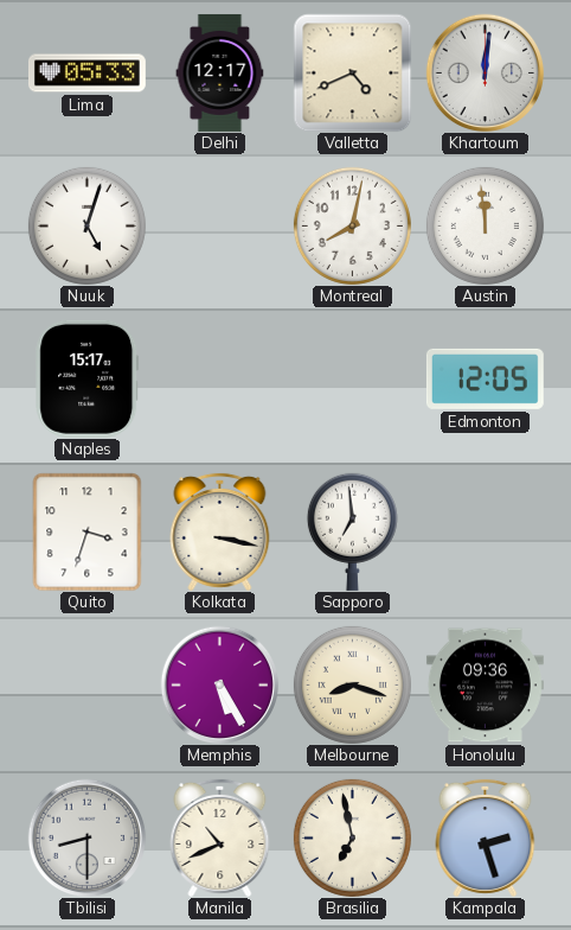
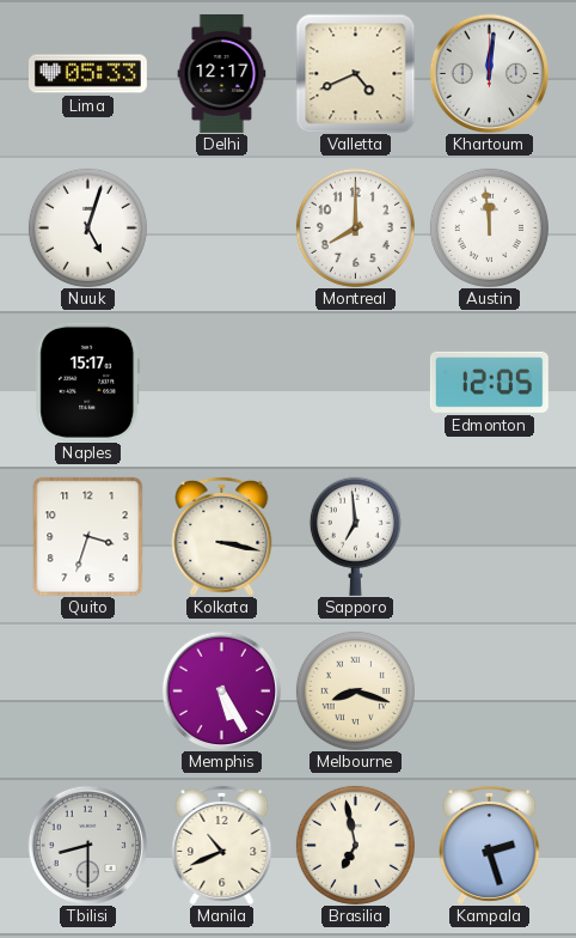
Montreal: 8:02 -> 8:00 (355, 227)
Honolulu: 09:36 -> none (485, 686)
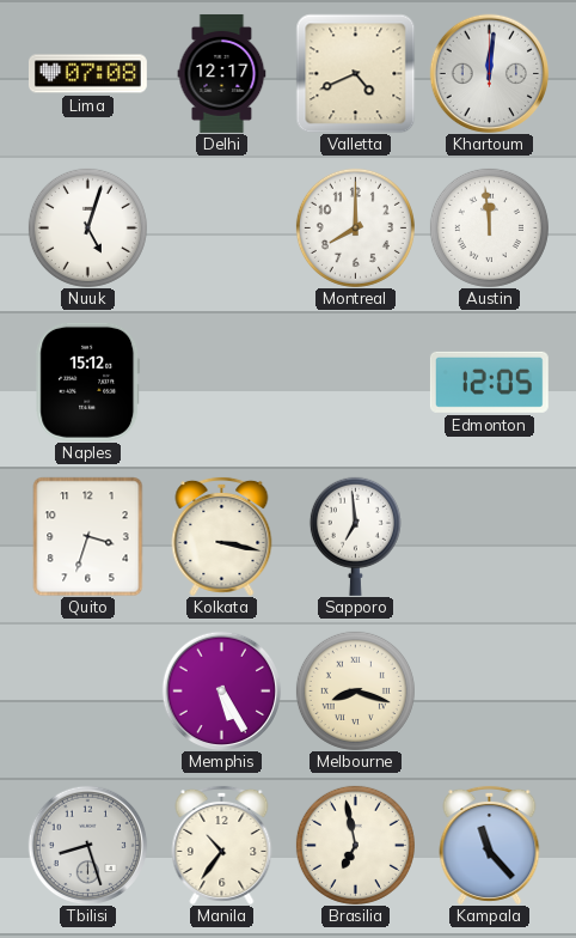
Lima: 05:33 -> 07:08 (87, 74)
Naples: 15:17 -> 15:12 (88, 382)
Tbilisi: 8:30 -> 8:27 (87, 845)
Manila: 10:41 -> 10:36 (222, 845)
Kampala: 2:27 -> 11:23 (490, 845)
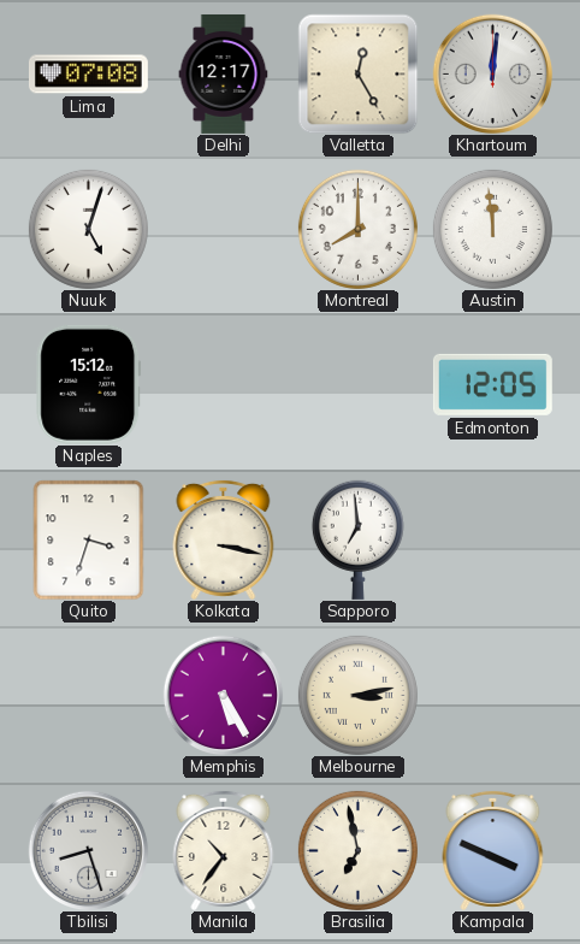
Valletta: 4:41 -> 12:25 (357, 73)
Melbourne: 8:18 -> 3:13 (357, 695)
Kampala: 11:23 -> 3:49 (493, 850)
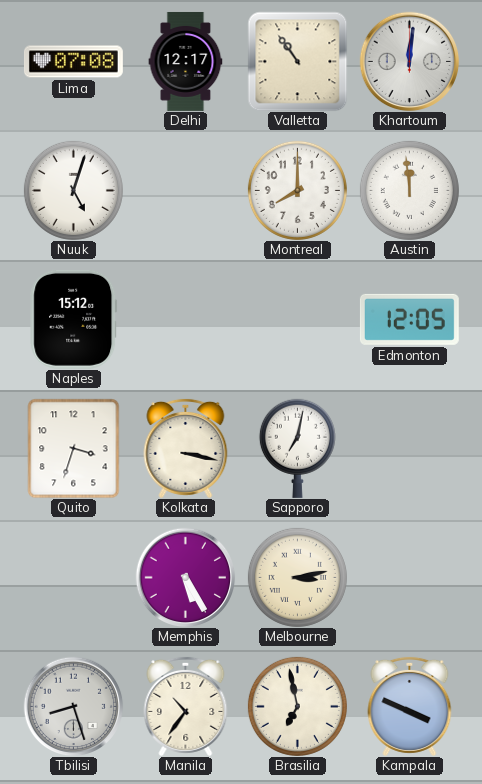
Valletta: 12:25 -> 10:54 (297, 61)
Sapporo: 6:59 -> 7:02 (297, 448)
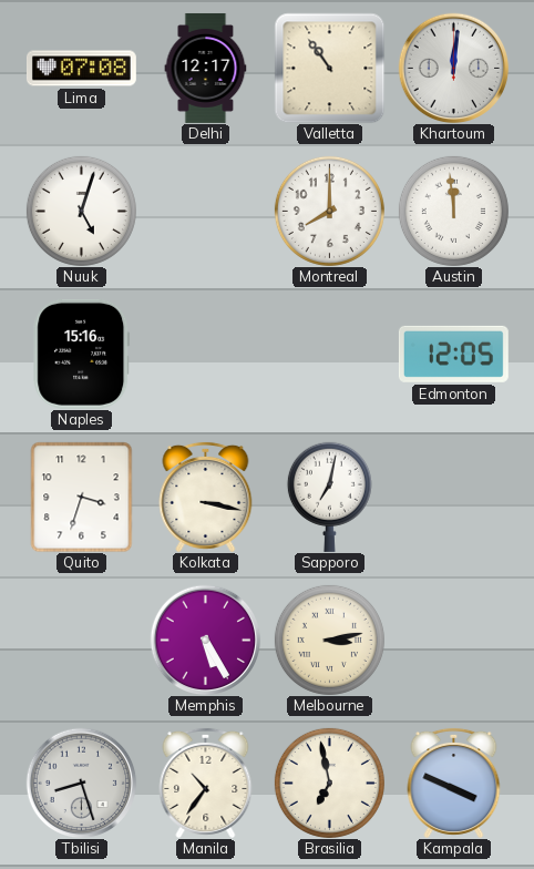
Naples: 15:12 -> 15:16 (82, 354)
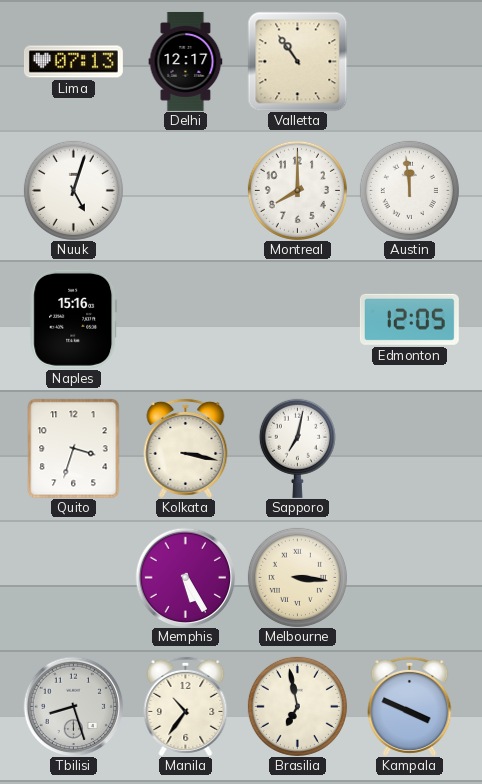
Lima: 07:08 -> 07:13 (73, 62)
Khartoum: 12:01 -> none (453, 68)
Melbourne: 3:13 -> 3:16 (297, 577)
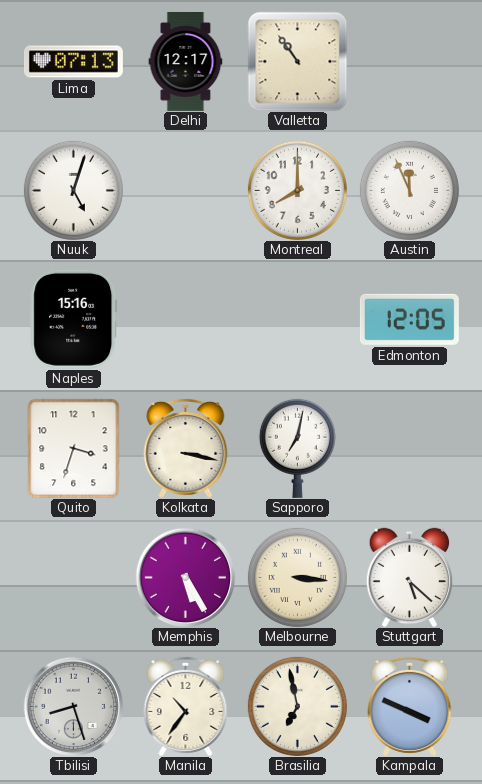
Austin: 11:59 -> 11:56 (409, 190)
Stuttgart: none -> 5:22 (410, 577)
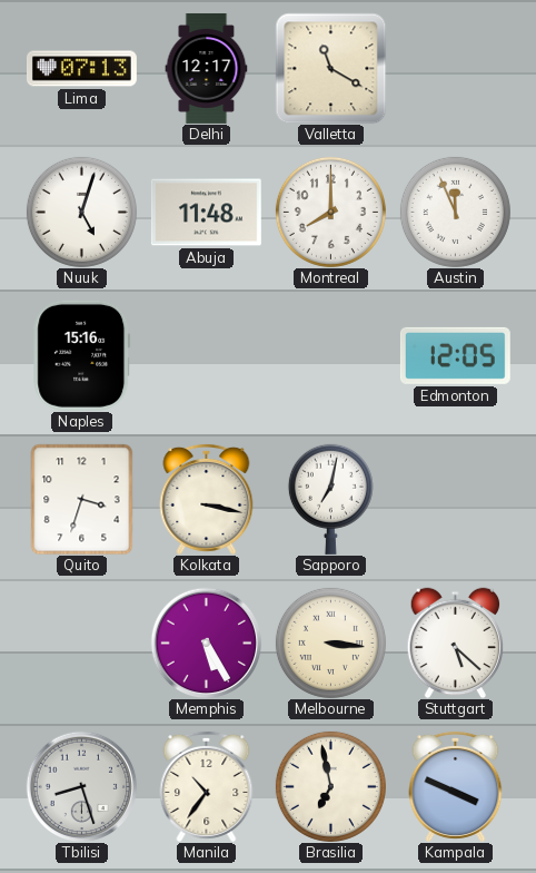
Valletta: 10:54 -> 11:20 (330, 68)
Abuja: none -> 11:48 (206, 213)
